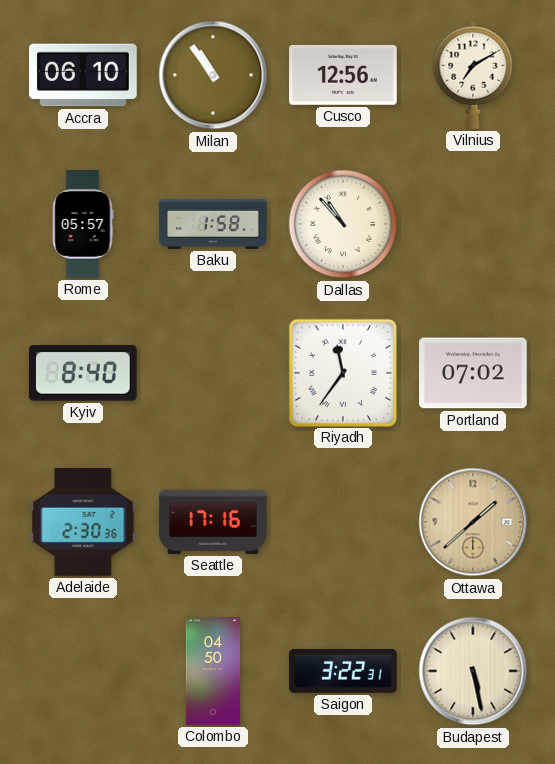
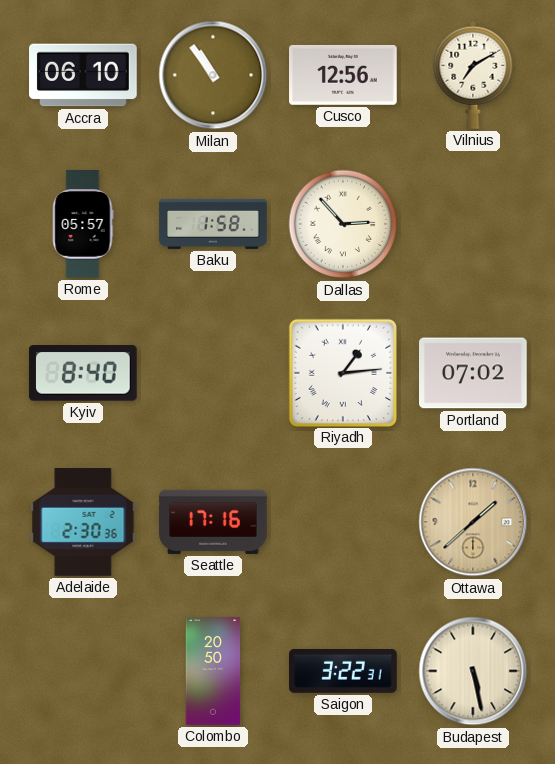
Dallas: 10:53 -> 2:53 (343, 224)
Riyadh: 11:36 -> 1:14 (342, 372)
Colombo: 04:50 -> 20:50 (213, 671)
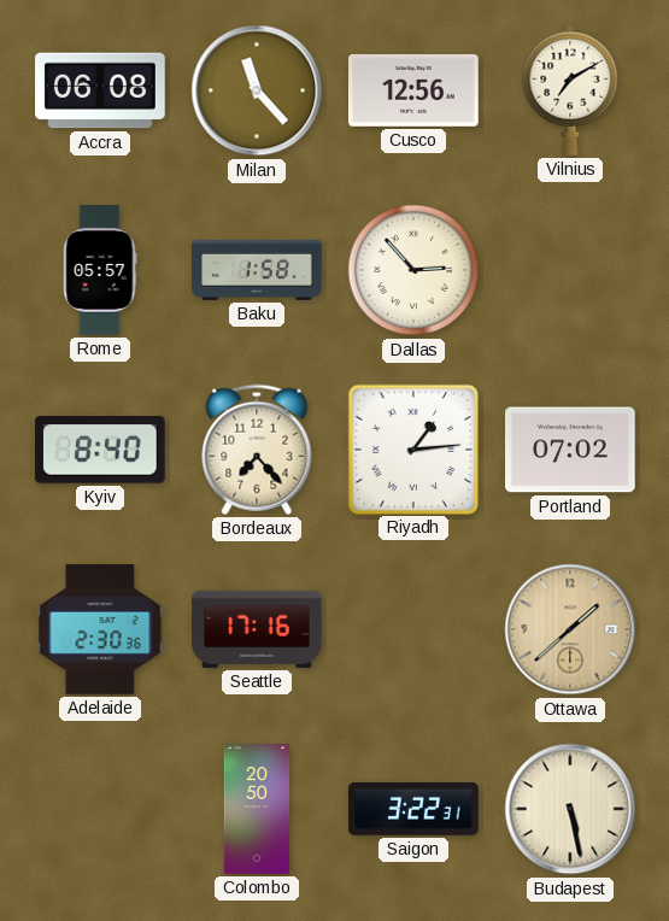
Accra: 06:10 -> 06:08 (100, 90)
Milan: 10:54 -> 11:23 (257, 90)
Bordeaux: none -> 7:23 (257, 450)
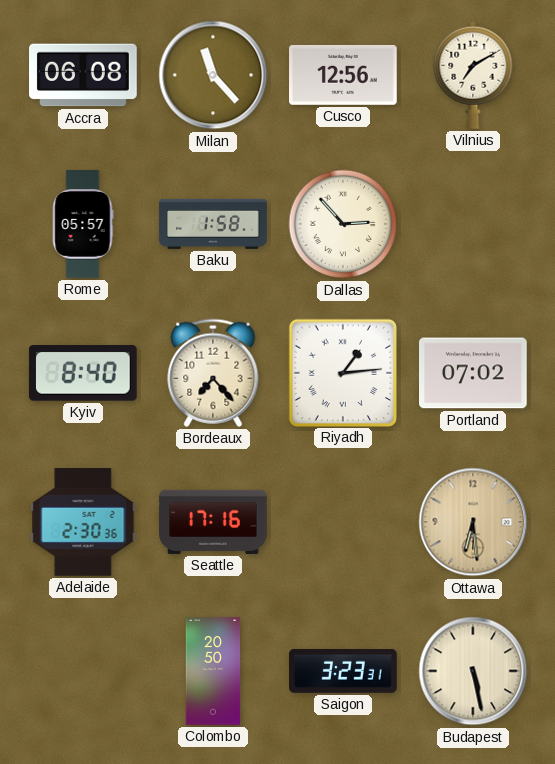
Ottawa: 1:38 -> 6:29 (473, 522)
Saigon: 3:22 -> 3:23 (343, 672)
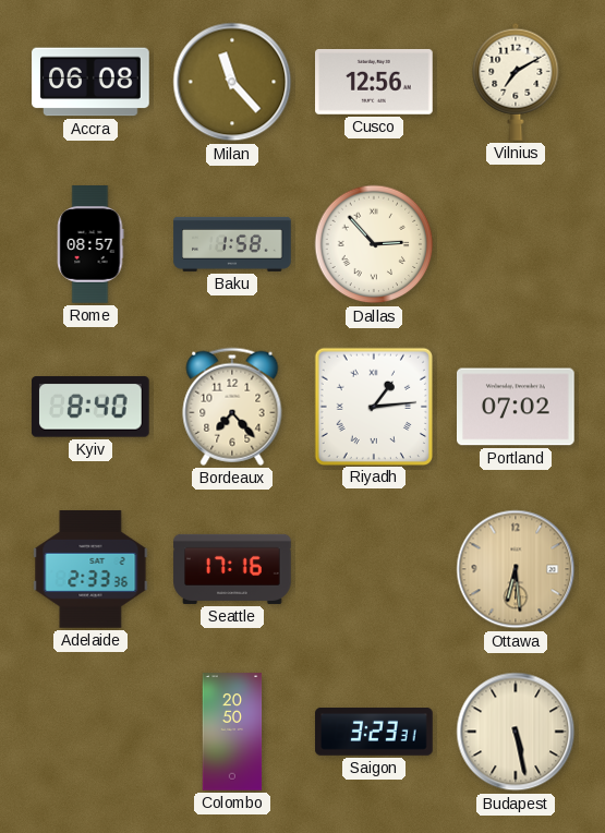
Rome: 05:57 -> 08:57 (90, 244)
Adelaide: 2:30 -> 2:33 (90, 569)
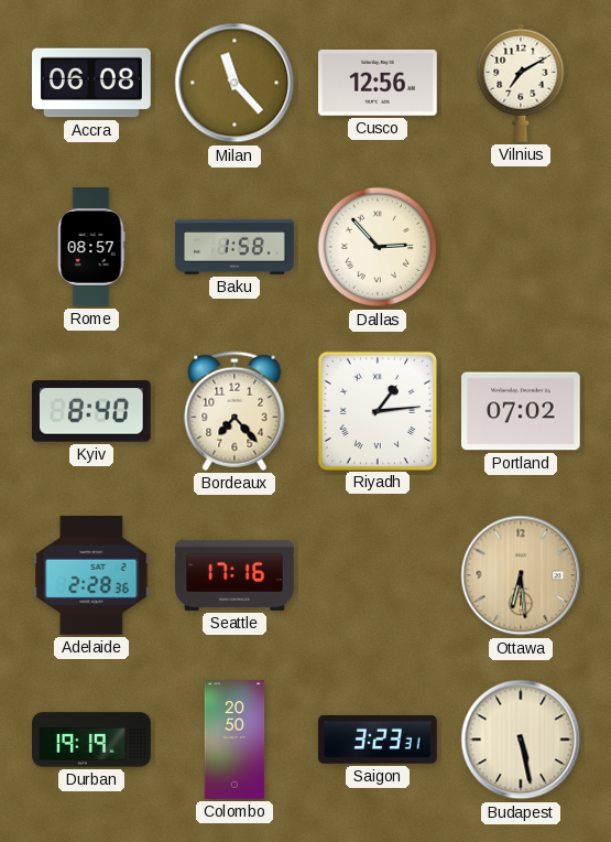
Adelaide: 2:33 -> 2:28 (91, 575)
Durban: none -> 19:19 (91, 740)
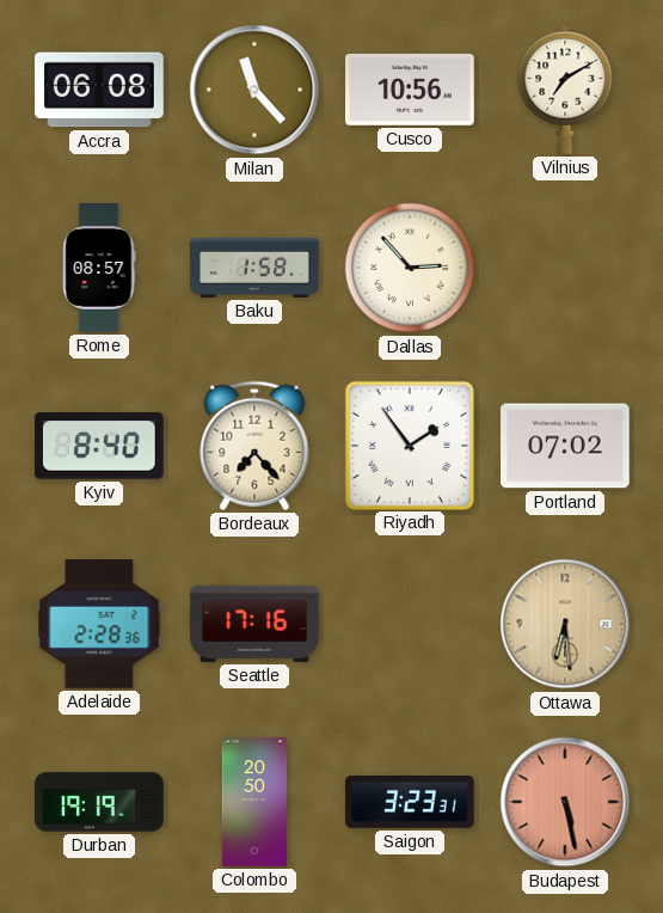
Cusco: 12:56 -> 10:56 (410, 90)
Riyadh: 1:14 -> 1:54 (409, 445)
Budapest dial: cream -> salmon (565, 802)
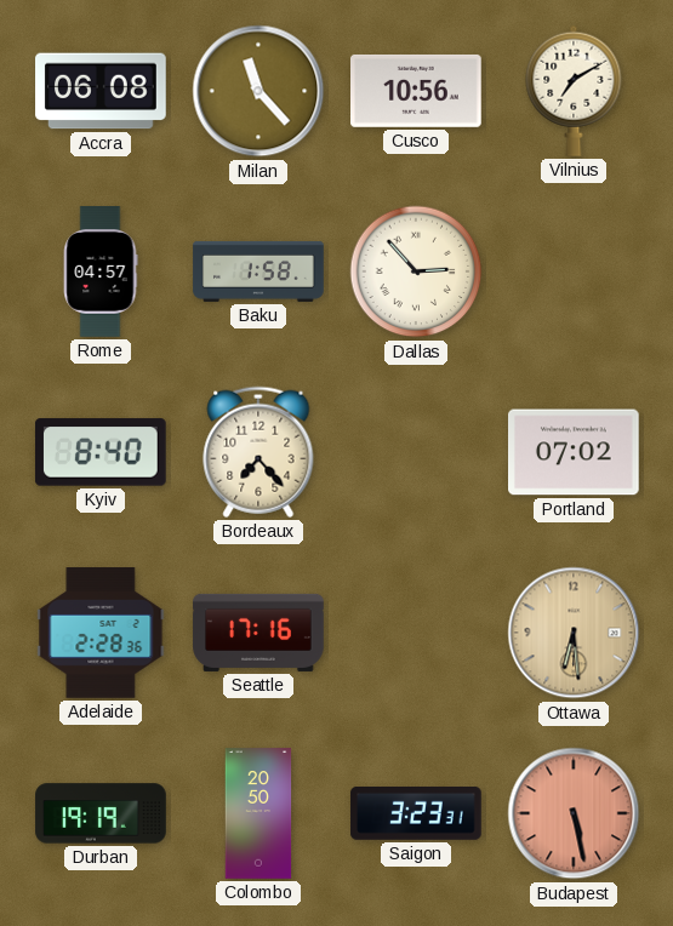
Rome: 08:57 -> 04:57 (101, 271)
Riyadh: 1:54 -> none (409, 445)
